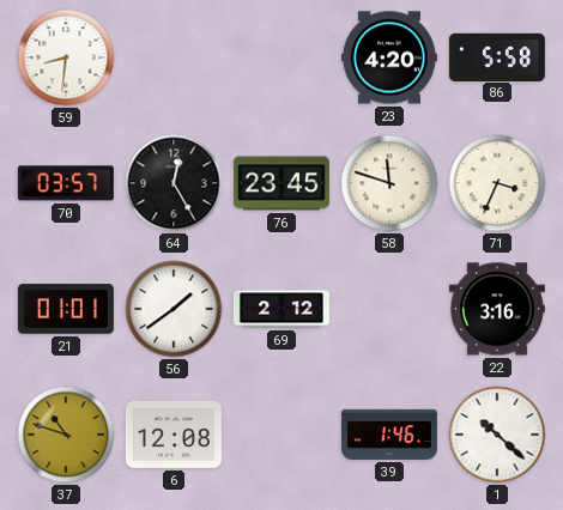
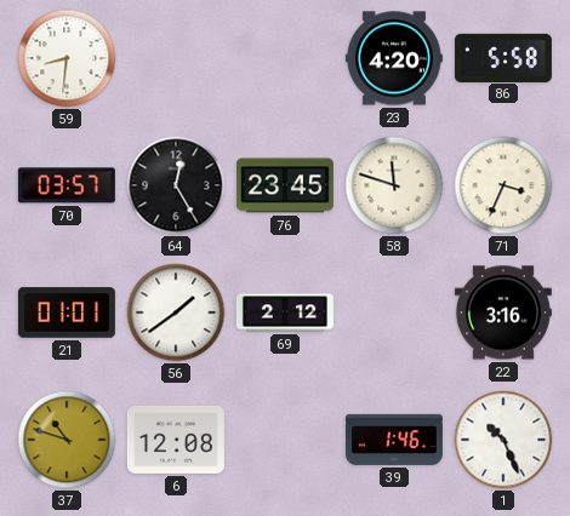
1: 10:22 -> 10:26 (503, 440)
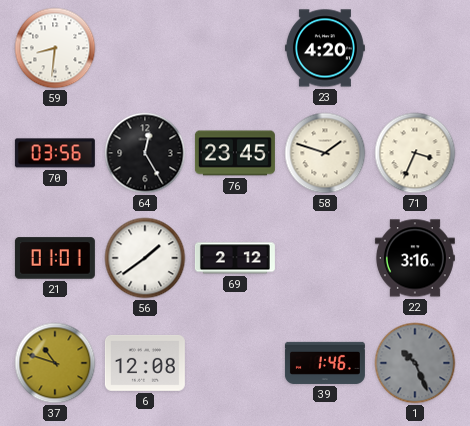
86: 5:58 -> none (503, 57)
70: 03:57 -> 03:56 (55, 153)
58: 11:48 -> 1:48 (325, 153)
1 dial: white -> grey (415, 363)
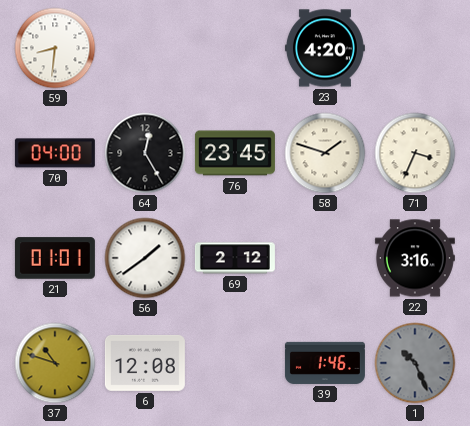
70: 03:56 -> 04:00 (55, 153)
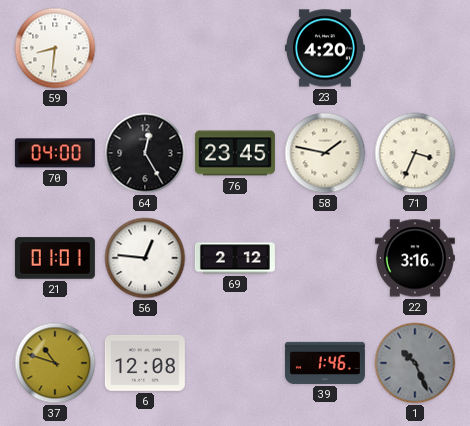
58: 1:48 -> 1:47 (325, 153)
56: 1:39 -> 12:46 (145, 258)
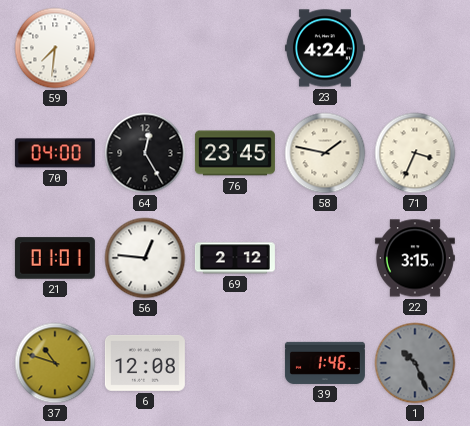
59: 8:31 -> 7:31 (55, 48)
23: 4:20 -> 4:24 (325, 48)
22: 3:16 -> 3:15 (415, 258)
